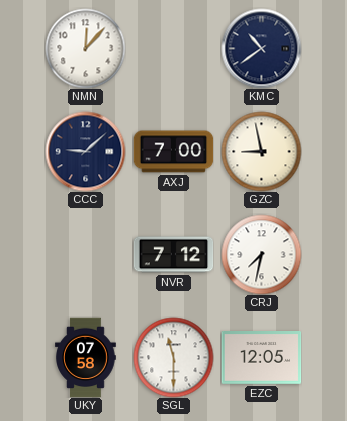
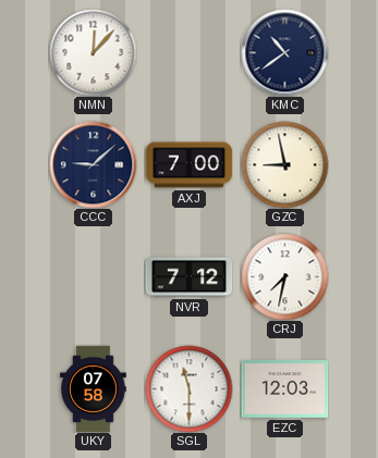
EZC: 12:05 -> 12:03 (284, 389)
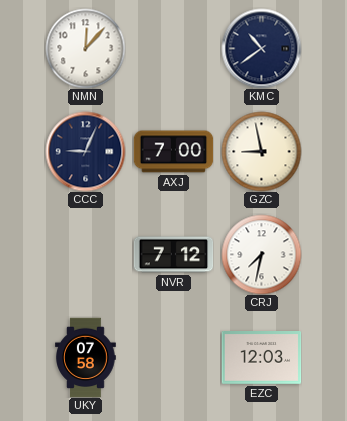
CCC: 9:08 -> 9:04 (85, 151)
SGL: 11:30 -> none (188, 388)
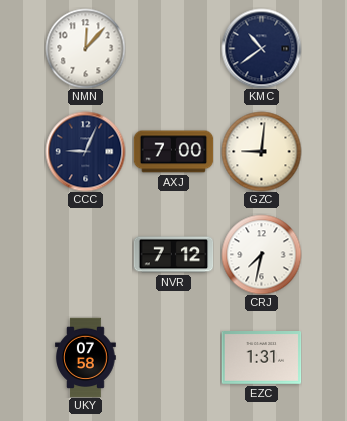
GZC: 8:58 -> 9:01 (261, 151)
EZC: 12:03 -> 1:31 (261, 358)
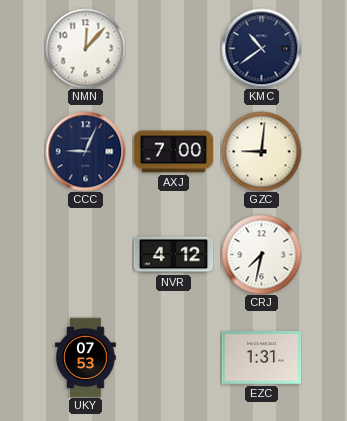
NVR: 7:12 -> 4:12 (173, 255)
UKY: 07:58 -> 07:53 (86, 357)
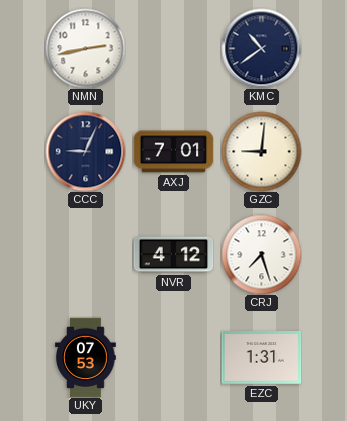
NMN: 12:07 -> 2:43 (85, 48)
AXJ: 7:00 -> 7:01 (173, 152)
CRJ: 7:32 -> 7:27 (261, 254)
